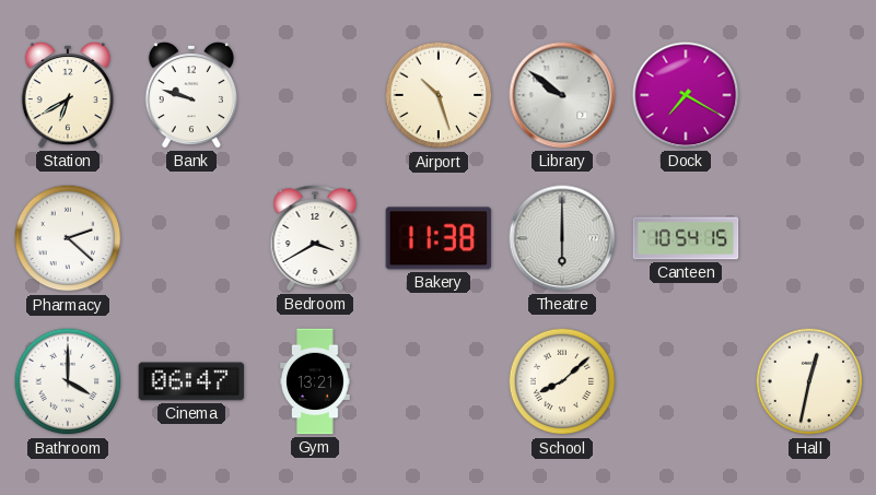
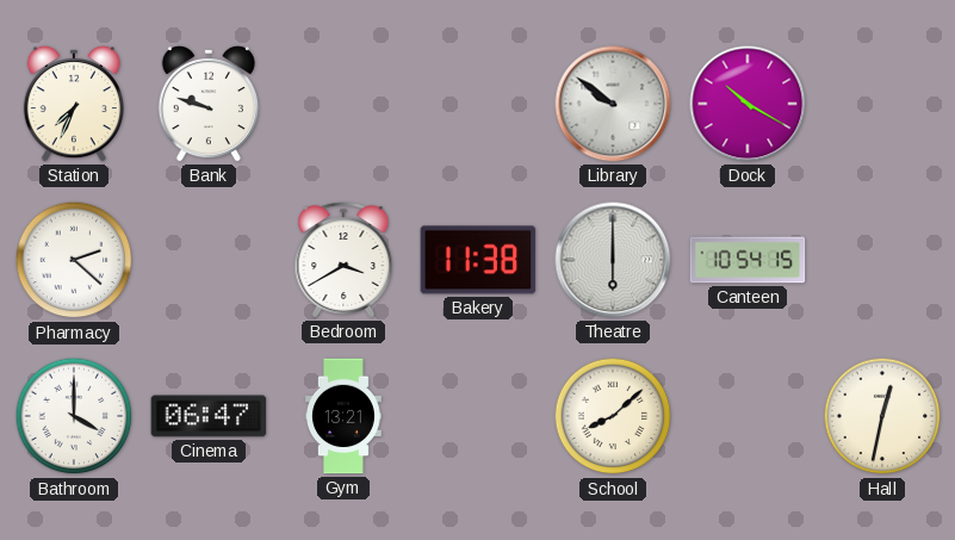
Station: 6:40 -> 7:34 (74, 104)
Airport: 10:27 -> none (439, 95)
Dock: 7:20 -> 10:20 (748, 104)
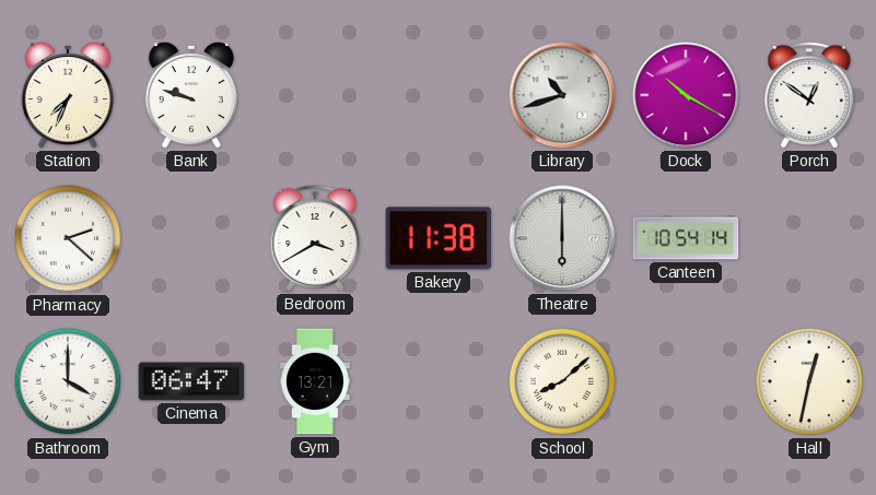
Library: 9:51 -> 10:42 (562, 95)
Porch: none -> 12:51 (809, 95)
Canteen: 10:54:15 -> 10:54:14 (686, 238)
